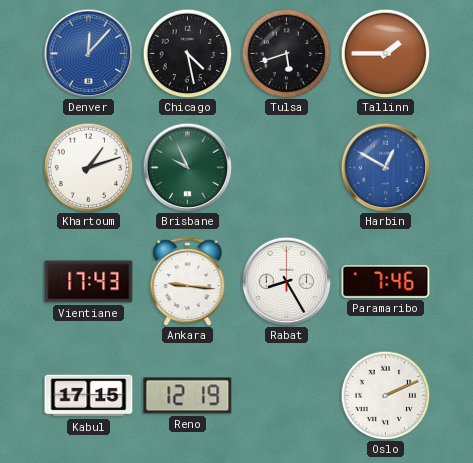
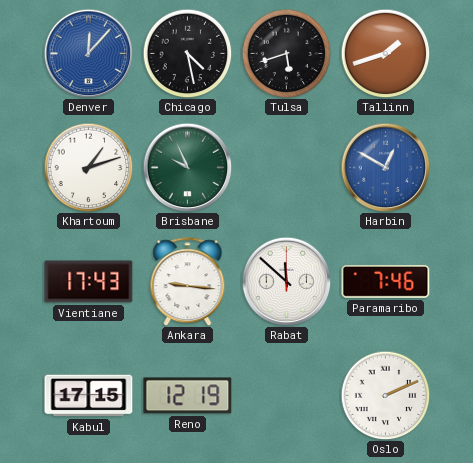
Tallinn: 1:45 -> 1:42 (385, 53)
Rabat: 8:25 -> 11:52 (286, 281)
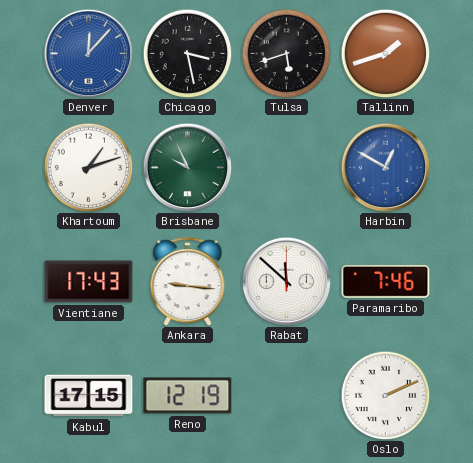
Chicago: 4:28 -> 3:28 (187, 53)
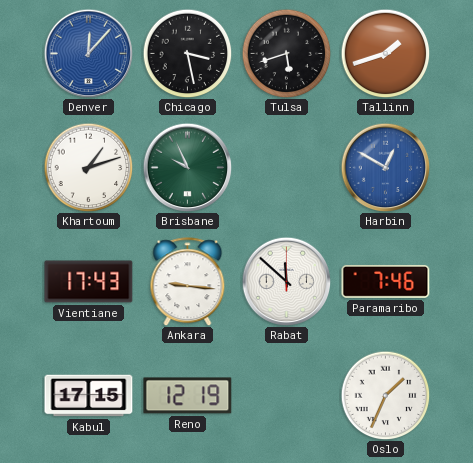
Oslo: 2:11 -> 1:34 (385, 395)
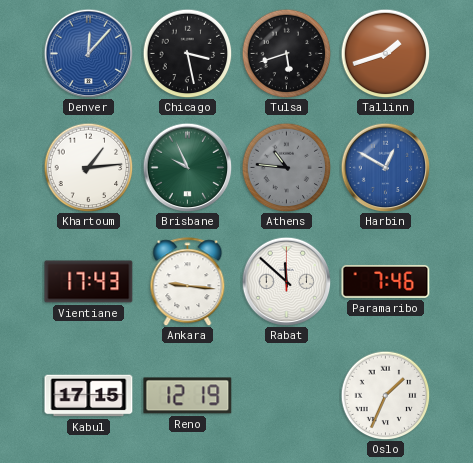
Khartoum: 1:12 -> 1:14 (88, 167)
Athens: none -> 10:46 (286, 167)
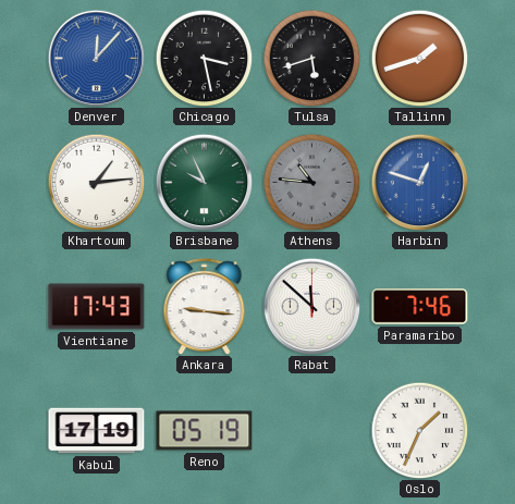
Harbin: 12:50 -> 12:48 (419, 182)
Kabul: 17:15 -> 17:19 (97, 431)
Reno: 12:19 -> 05:19 (205, 431)
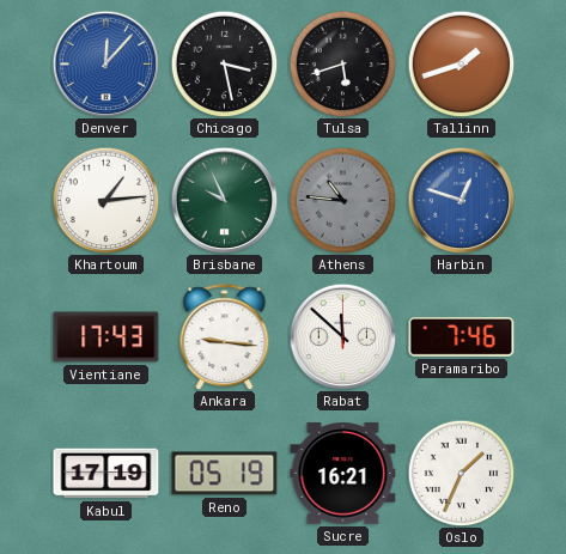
Sucre: none -> 16:21 (343, 474)
